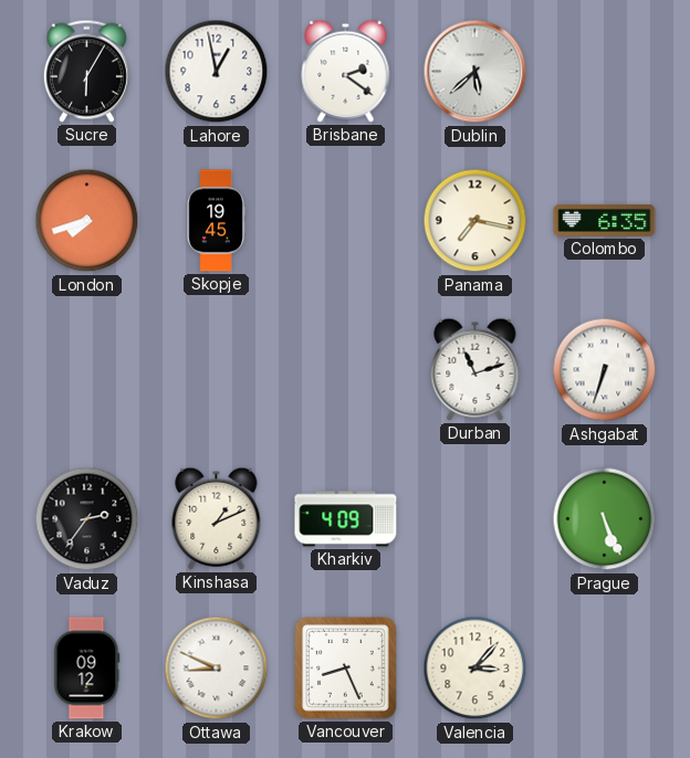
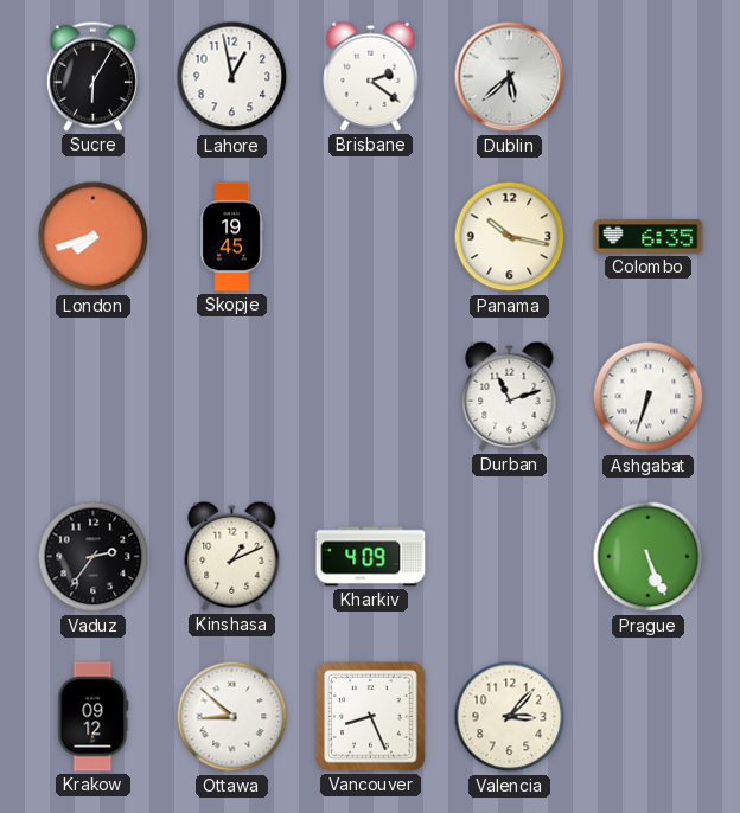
Panama: 7:17 -> 10:17 (510, 237)
Ottawa: 8:49 -> 8:52 (232, 717)
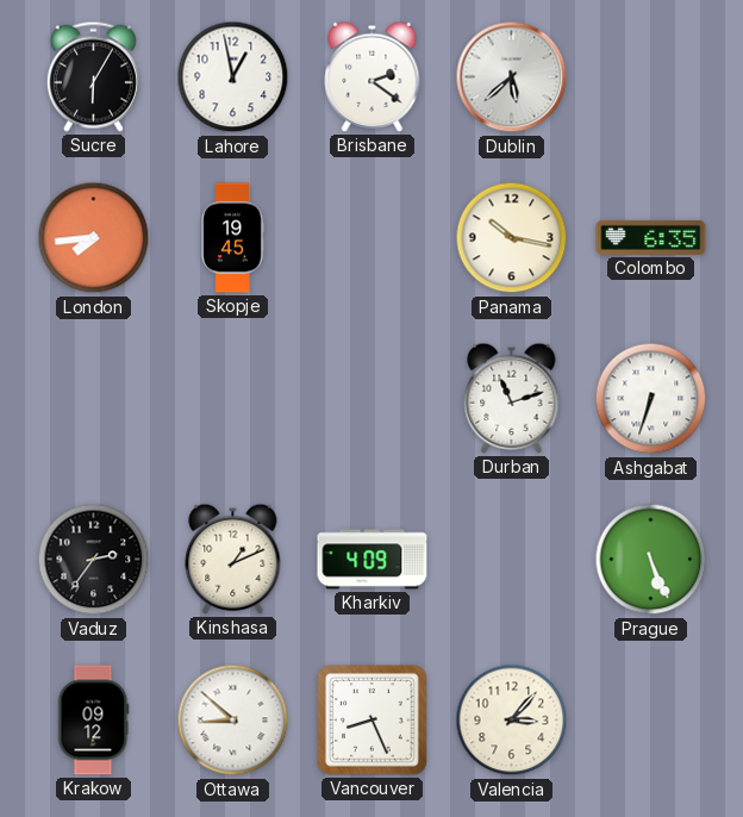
London: 7:42 -> 7:44 (94, 238)
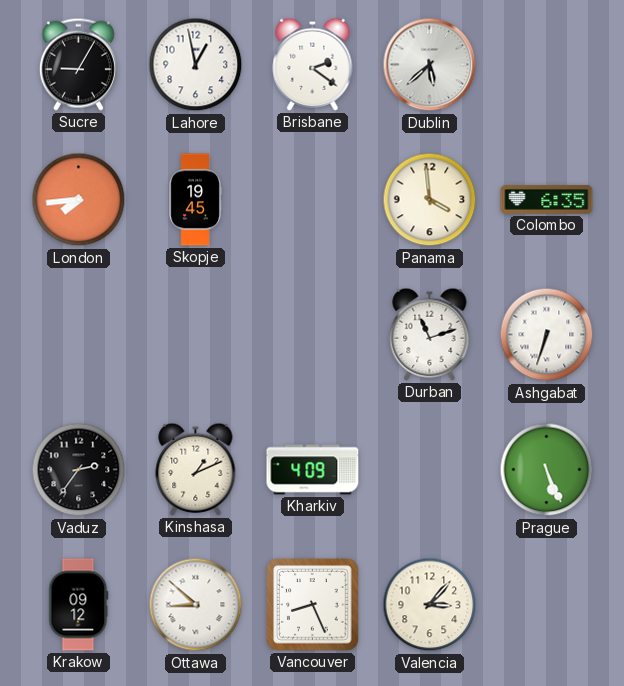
Sucre: 6:05 -> 9:05 (78, 64)
Panama: 10:17 -> 3:59 (430, 200)
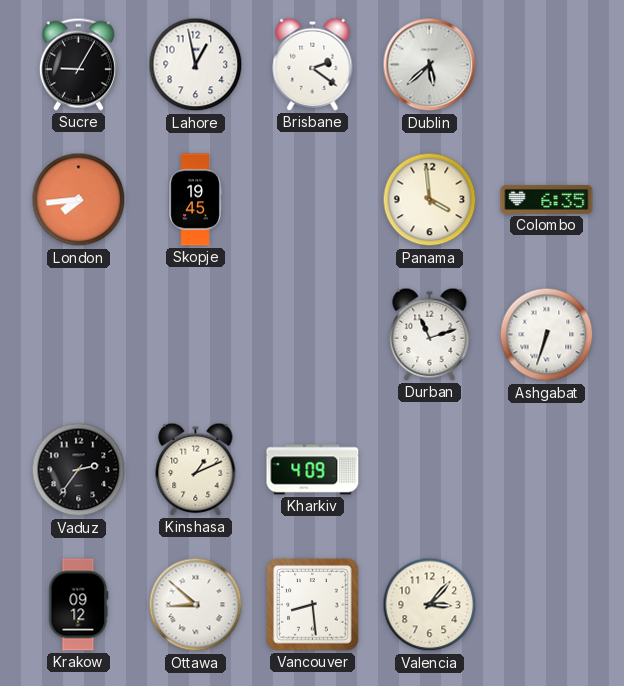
Prague: 5:26 -> none (547, 470)
Vancouver: 8:26 -> 8:29 (313, 605)
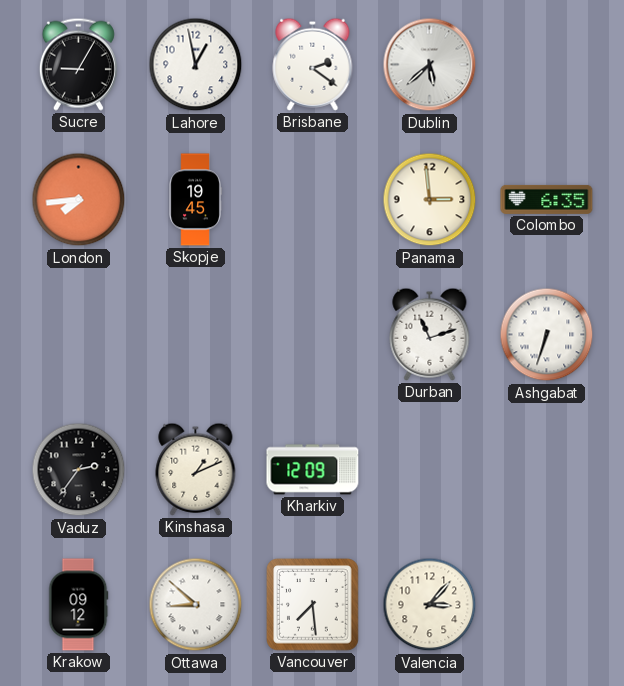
Panama: 3:59 -> 2:59 (430, 200)
Kharkiv: 4:09 -> 12:09 (313, 470)
Vancouver: 8:29 -> 7:29 (313, 605)
